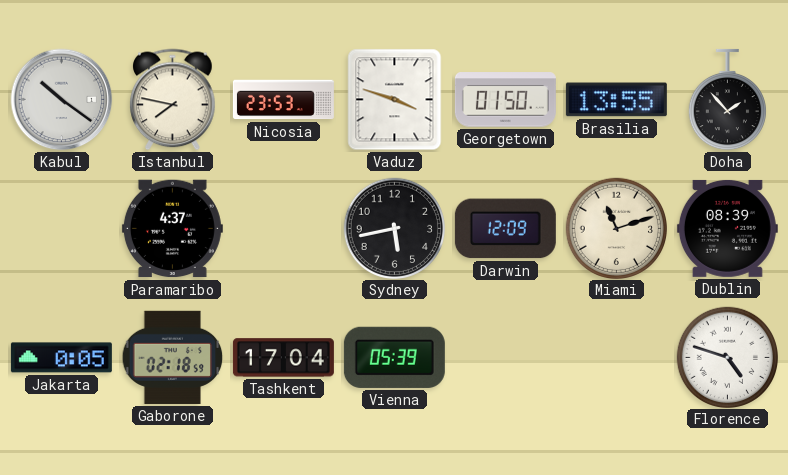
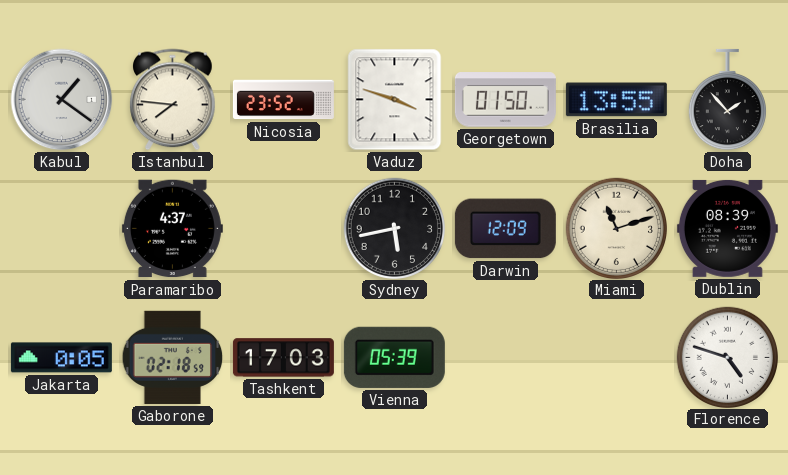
Kabul: 10:21 -> 1:21 (62, 100)
Istanbul: 7:47 -> 7:46 (173, 100)
Nicosia: 23:53 -> 23:52 (283, 100)
Tashkent: 17:04 -> 17:03 (283, 358)
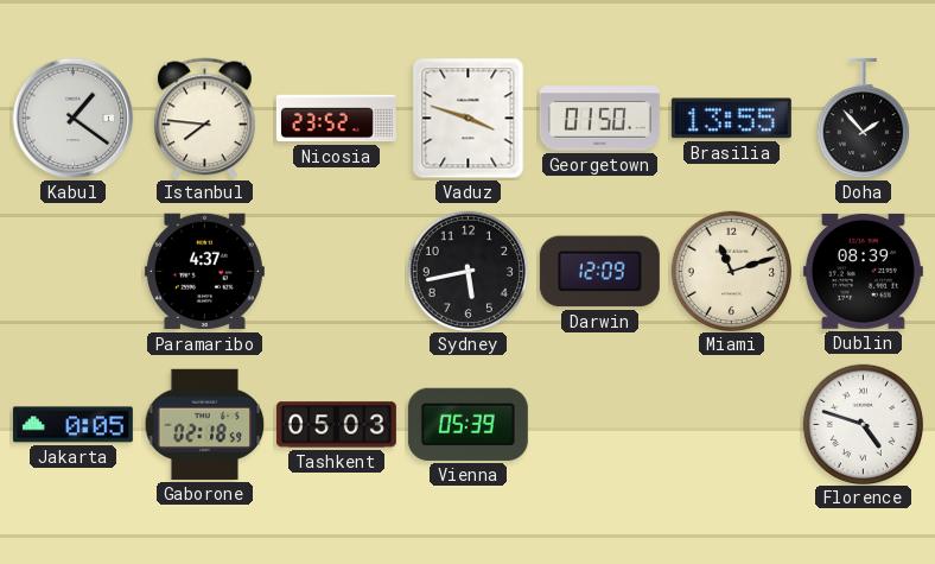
Tashkent: 17:03 -> 05:03 (336, 425)
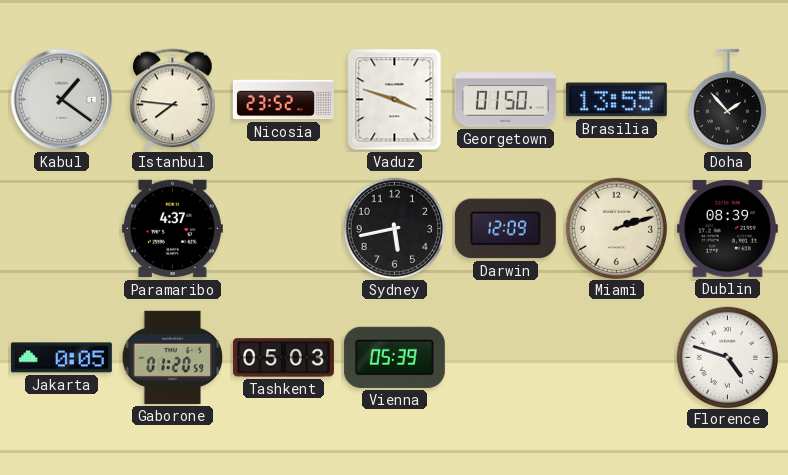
Miami: 11:12 -> 2:12 (616, 228)
Gaborone: 02:18 -> 01:20 (173, 357)
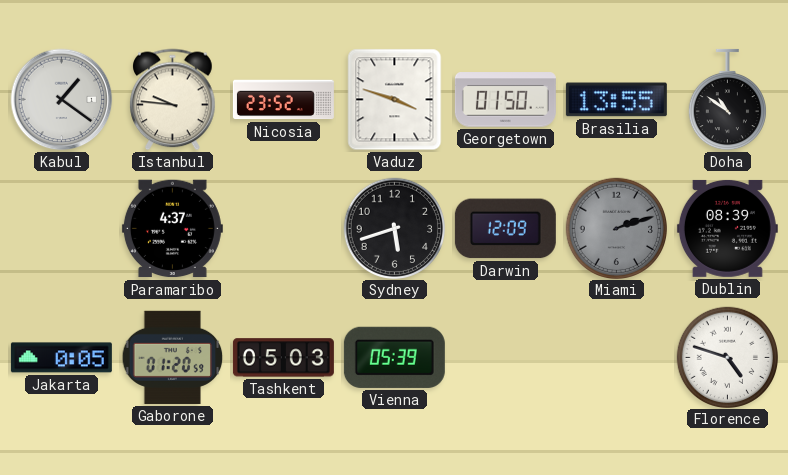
Istanbul: 7:46 -> 9:46 (173, 100)
Doha: 1:53 -> 10:51 (727, 100)
Sydney: 5:43 -> 5:42 (394, 228)
Miami dial: cream -> grey (616, 228)
